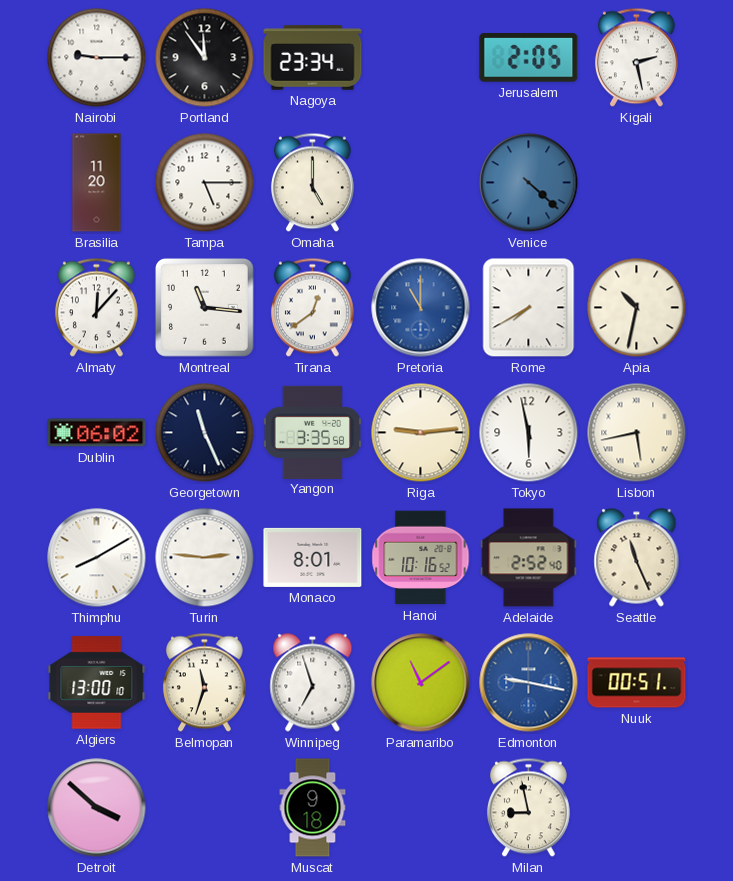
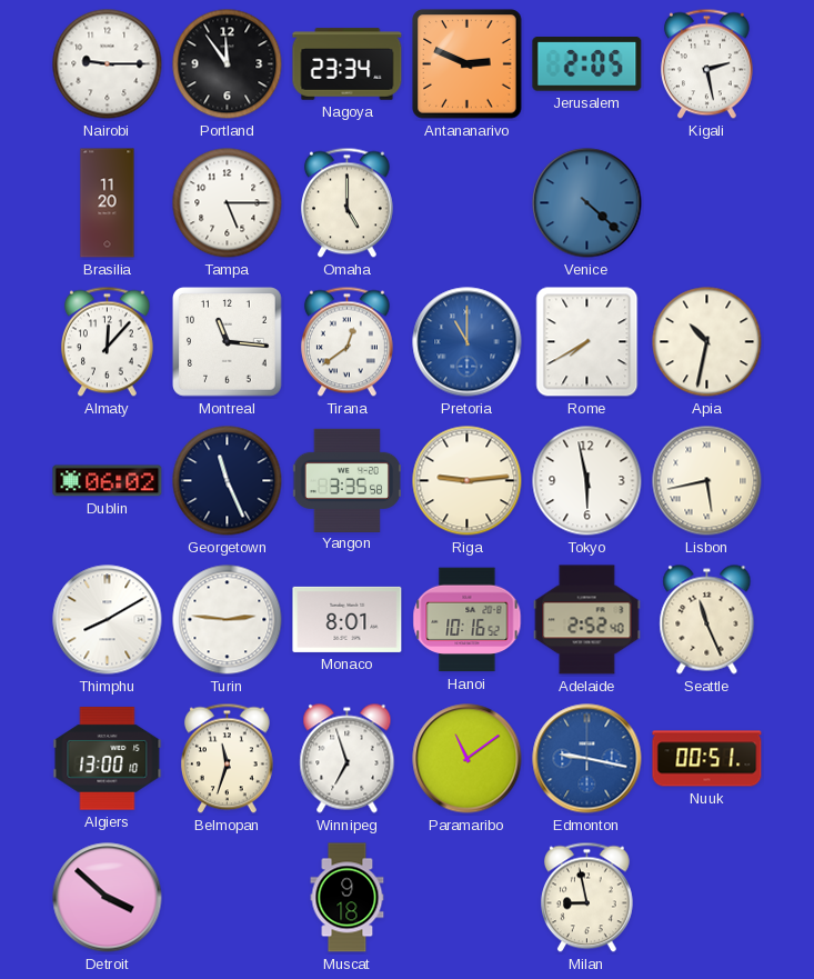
Antananarivo: none -> 2:49 (468, 64)
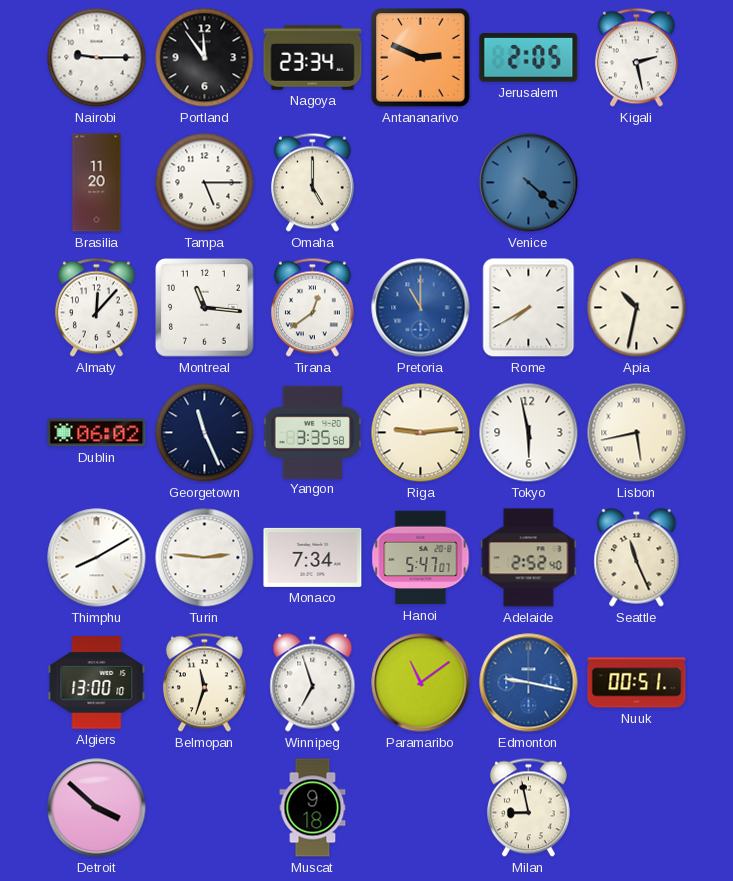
Monaco: 8:01 -> 7:34 (313, 557)
Hanoi: 10:16 -> 5:47 (421, 558)
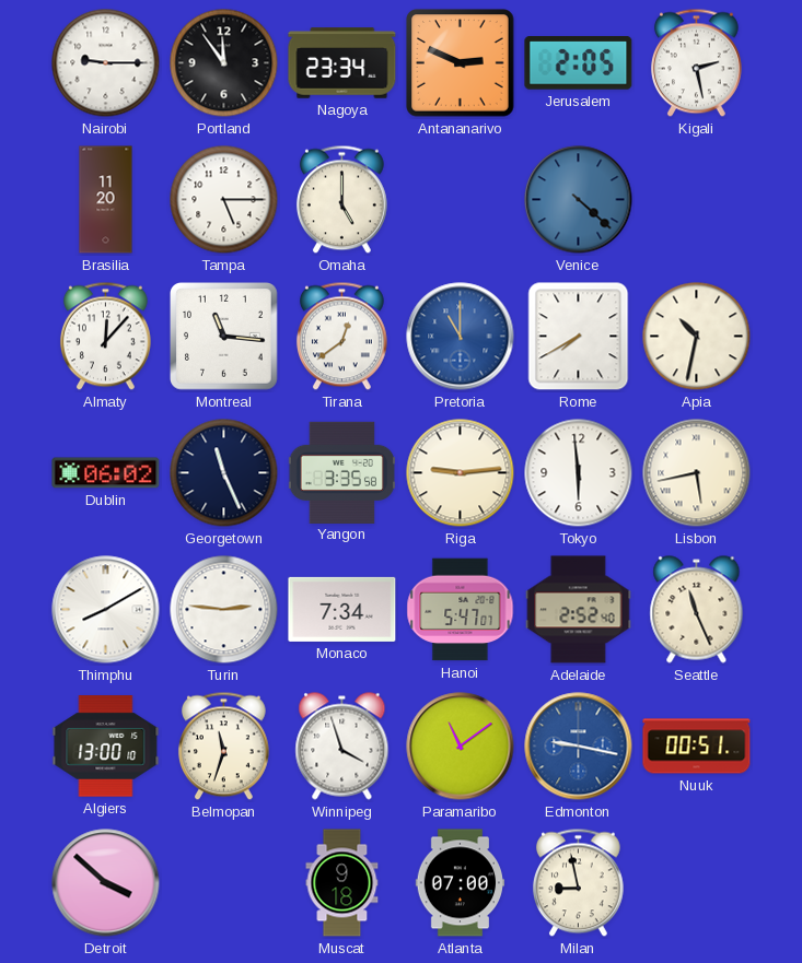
Tokyo: 5:58 -> 5:59 (579, 473)
Winnipeg: 6:57 -> 3:57 (342, 747)
Atlanta: none -> 07:00 (461, 883)
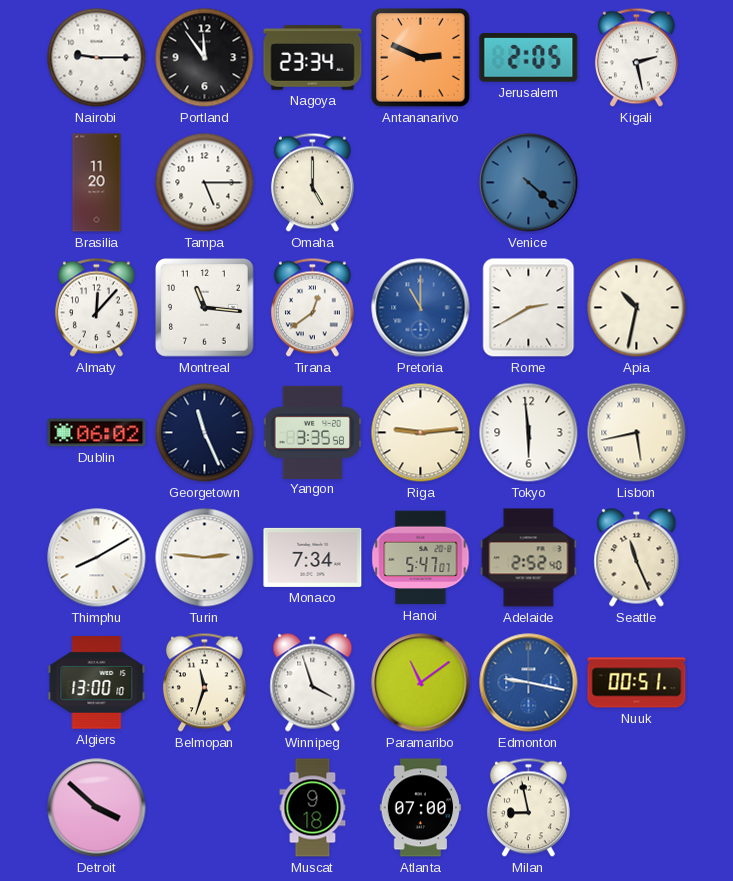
Rome: 7:40 -> 2:40 (529, 308)
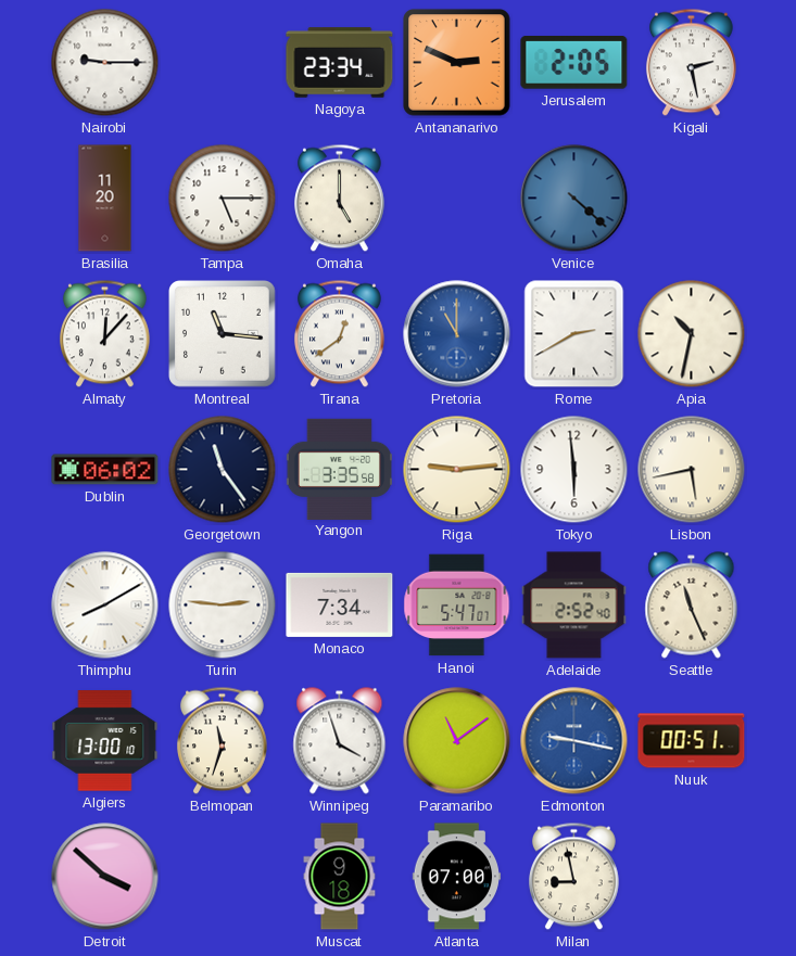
Portland: 11:54 -> none (205, 58)
Georgetown: 11:26 -> 11:24 (223, 470)
